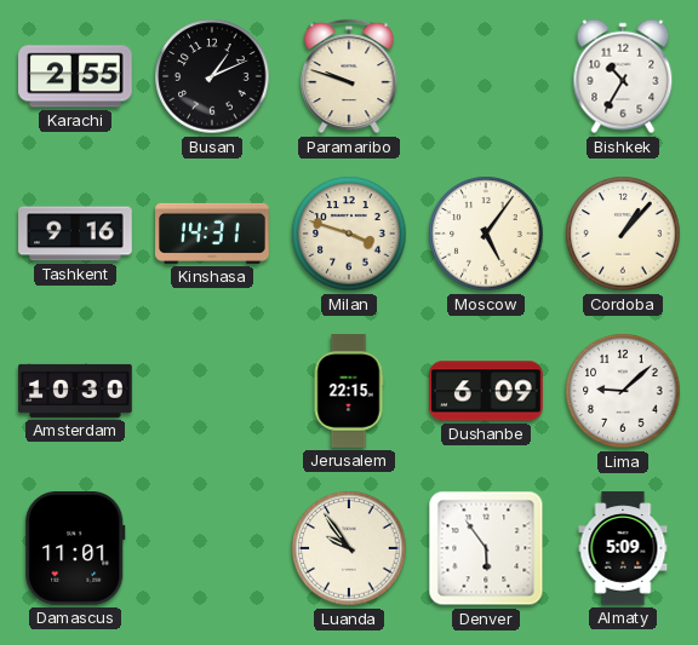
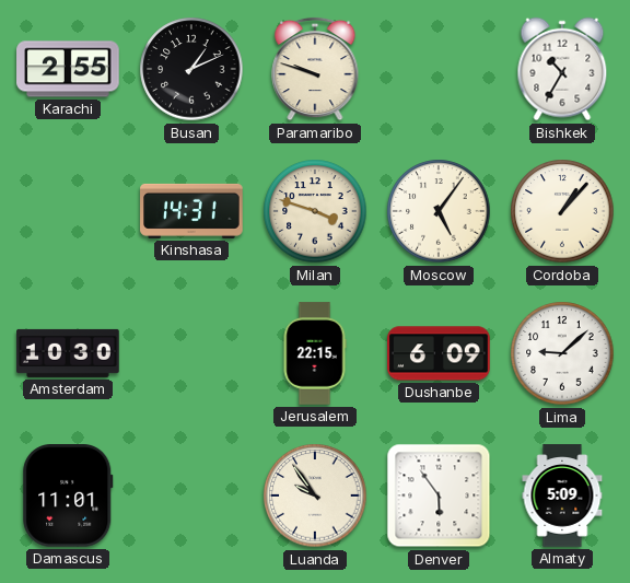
Tashkent: 9:16 -> none (75, 234)
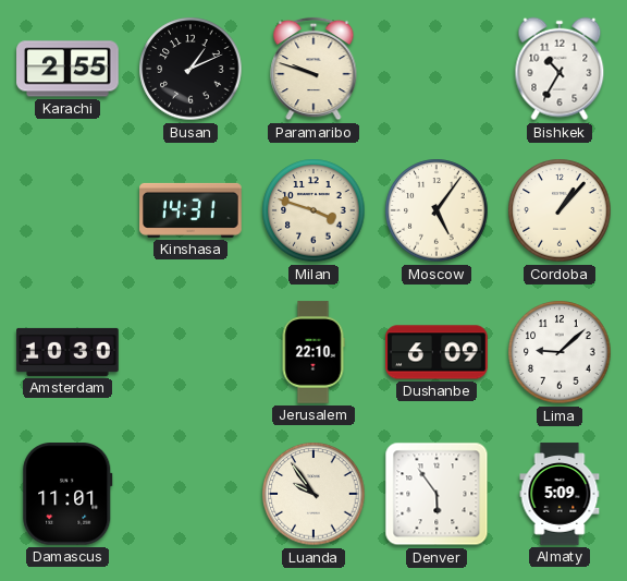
Jerusalem: 22:15 -> 22:10 (313, 352)
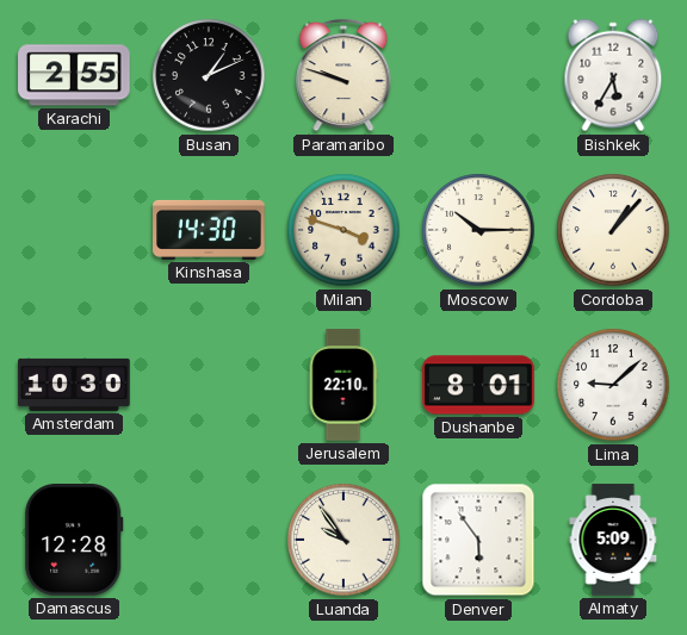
Bishkek: 10:35 -> 5:35 (613, 75)
Kinshasa: 14:31 -> 14:30 (209, 230)
Moscow: 5:06 -> 10:15 (478, 230)
Dushanbe: 6:09 -> 8:01 (478, 385)
Damascus: 11:01 -> 12:28 (74, 541)
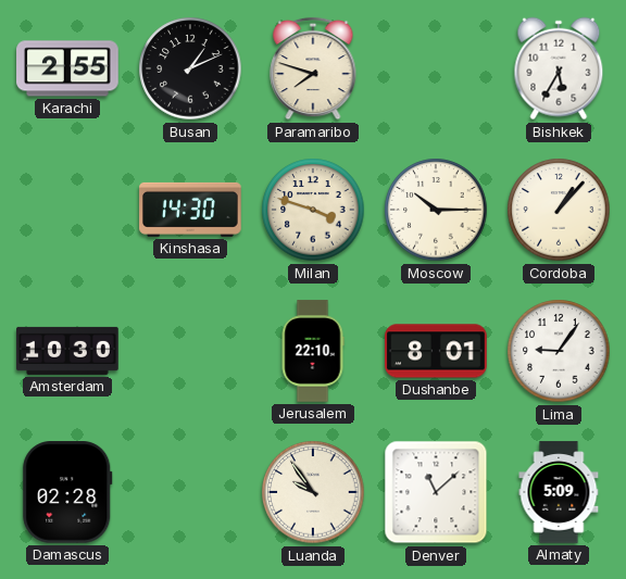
Paramaribo: 9:48 -> 7:48 (313, 68)
Lima: 9:08 -> 9:06 (559, 351)
Damascus: 12:28 -> 02:28 (67, 493)
Denver: 5:54 -> 11:08 (436, 492)
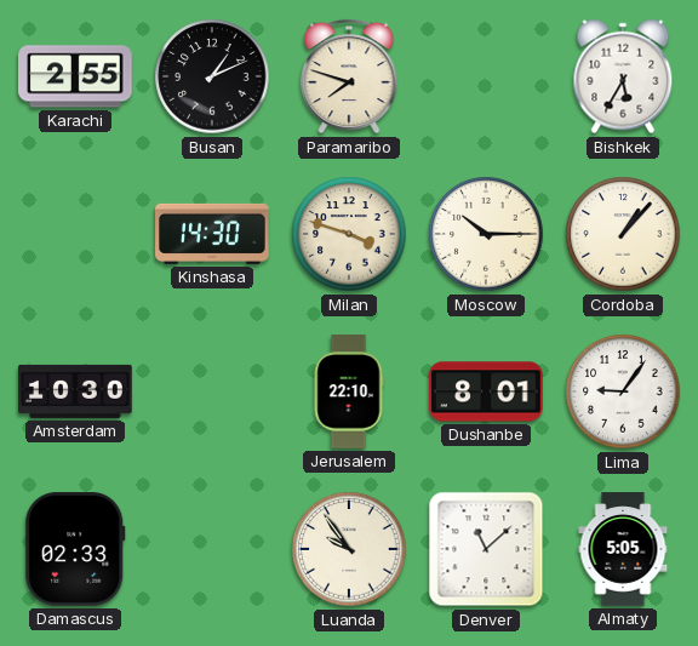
Damascus: 02:28 -> 02:33 (75, 550)
Almaty: 5:09 -> 5:05 (623, 549)
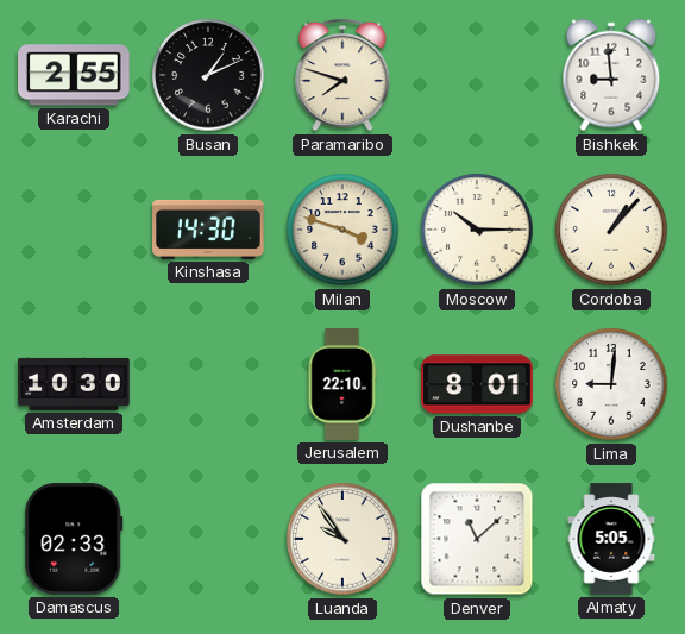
Bishkek: 5:35 -> 8:59 (611, 75)
Lima: 9:06 -> 9:01 (611, 384)
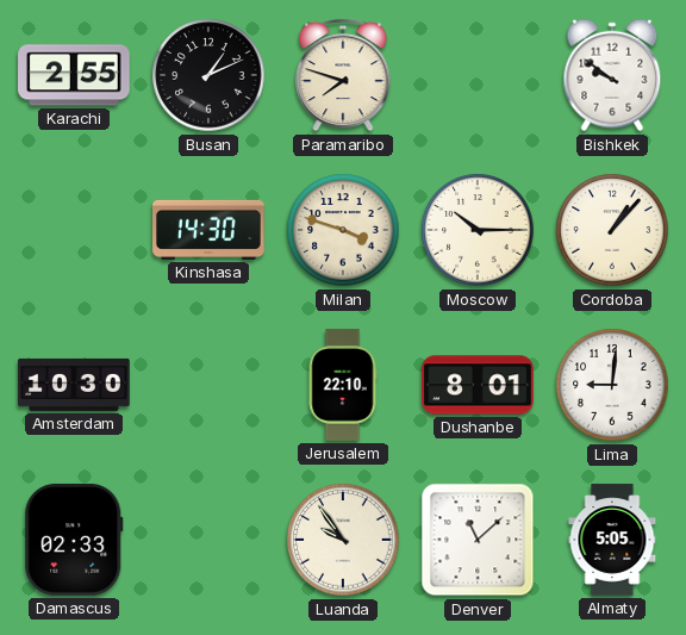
Bishkek: 8:59 -> 9:51 (612, 75)
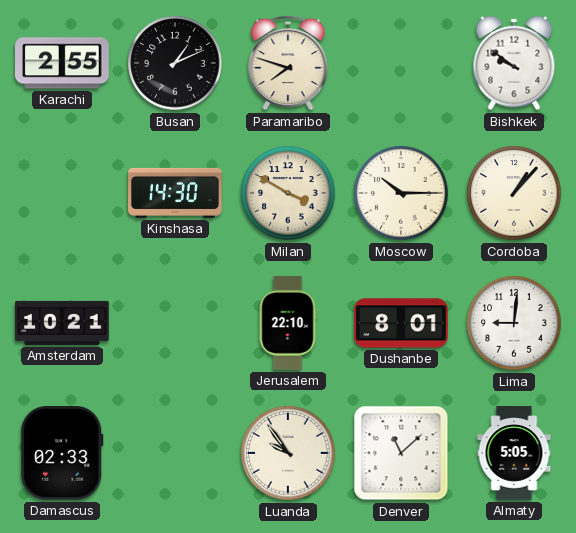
Milan: 3:48 -> 3:50 (288, 193)
Amsterdam: 10:30 -> 10:21 (62, 323)
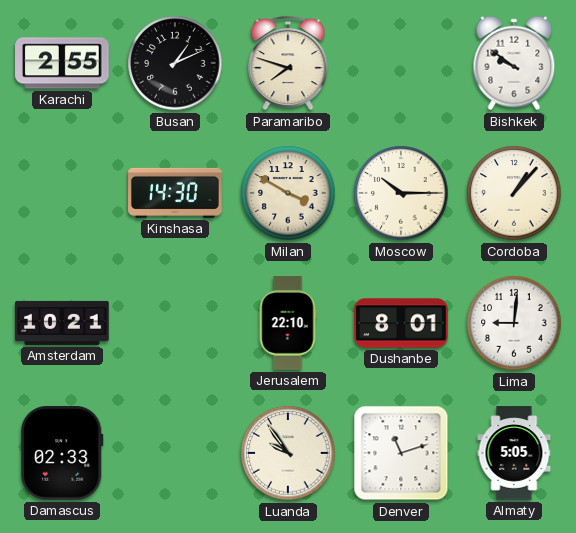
Denver: 11:08 -> 11:12 (401, 453)
